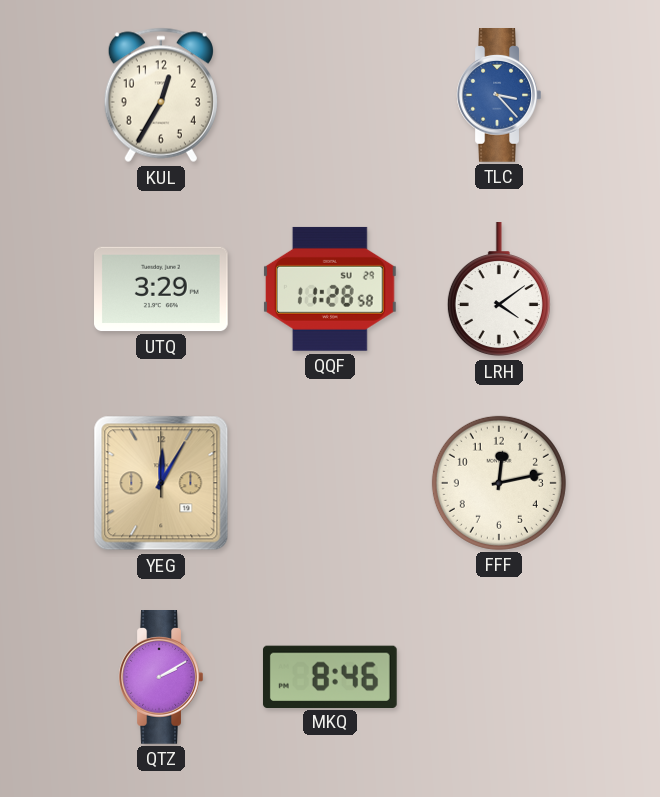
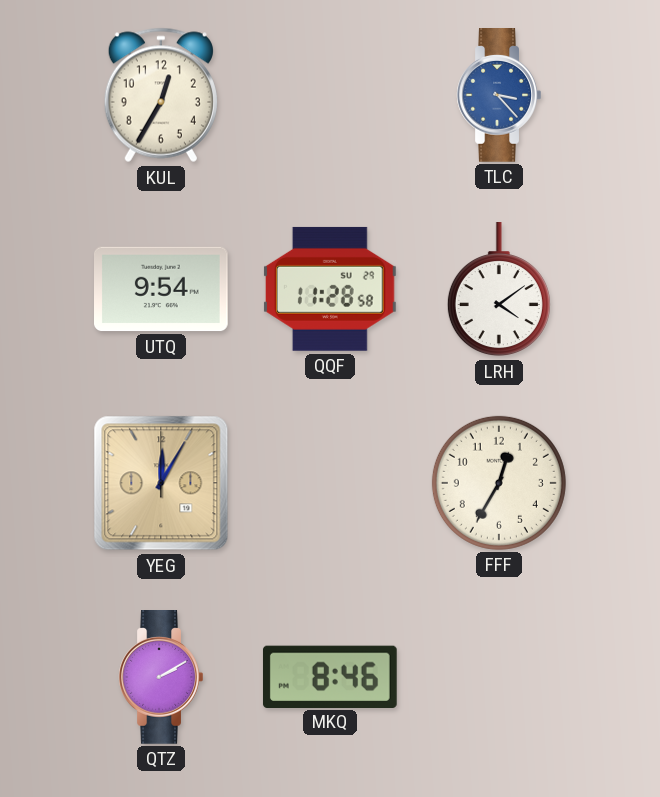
UTQ: 3:29 -> 9:54 (162, 289)
FFF: 12:13 -> 12:35 (499, 483)
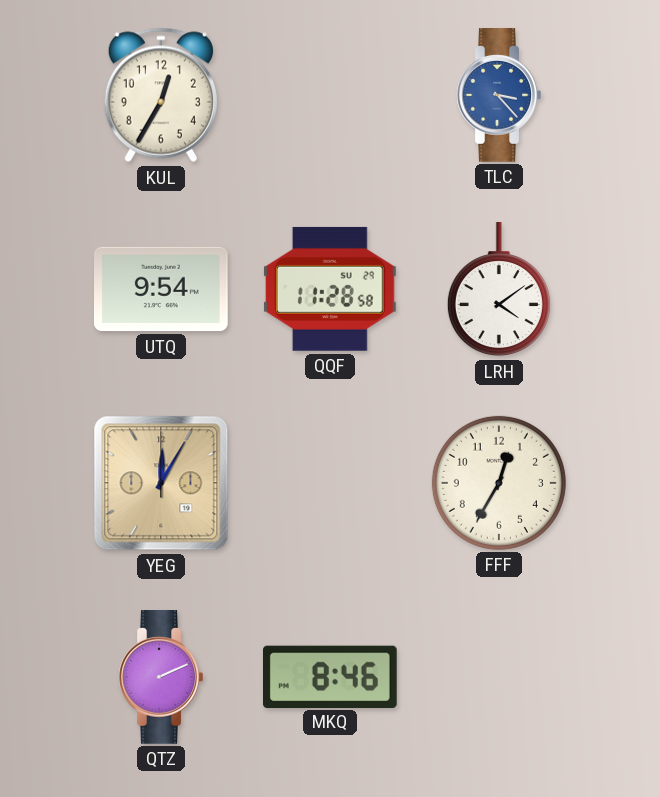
QTZ: 2:10 -> 2:11 (161, 678)
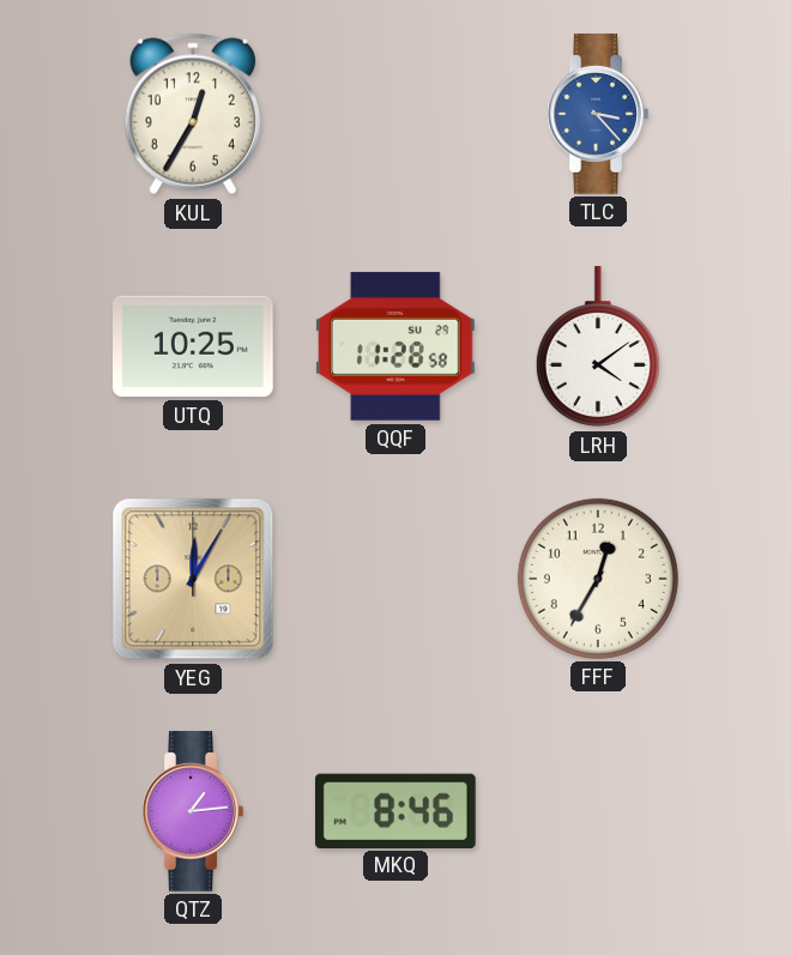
UTQ: 9:54 -> 10:25 (194, 346)
QTZ: 2:11 -> 1:14 (193, 812)
